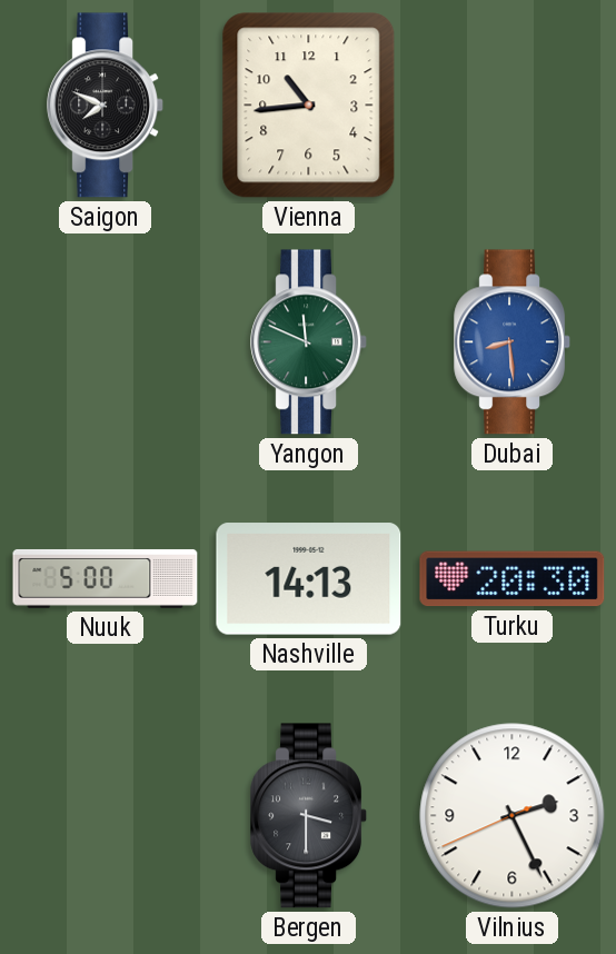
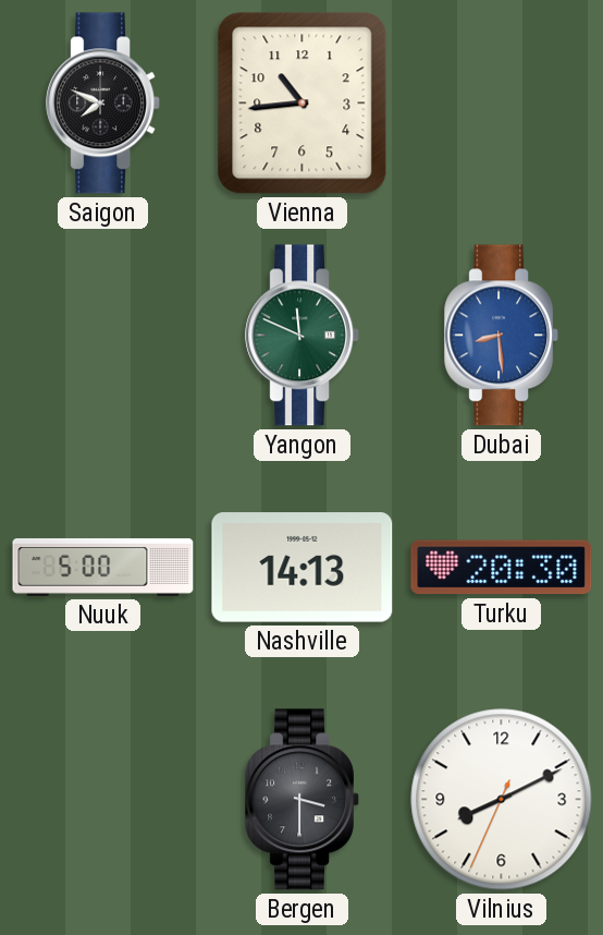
Vilnius: 2:25 -> 8:10 (502, 800)
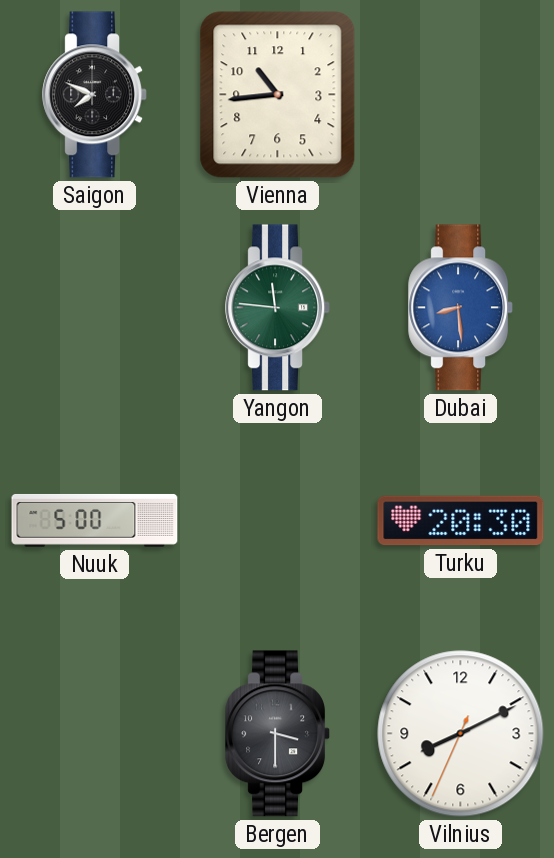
Yangon: 11:49 -> 11:46 (277, 308)
Nashville: 14:13 -> none (303, 568)
